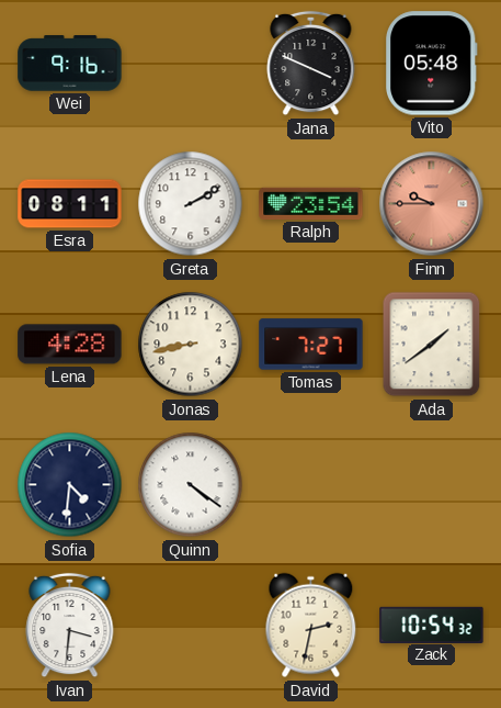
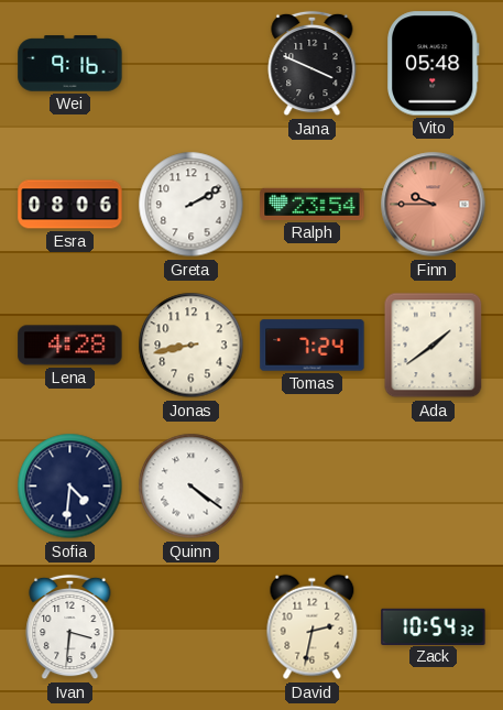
Esra: 08:11 -> 08:06 (70, 205)
Tomas: 7:27 -> 7:24 (313, 346)
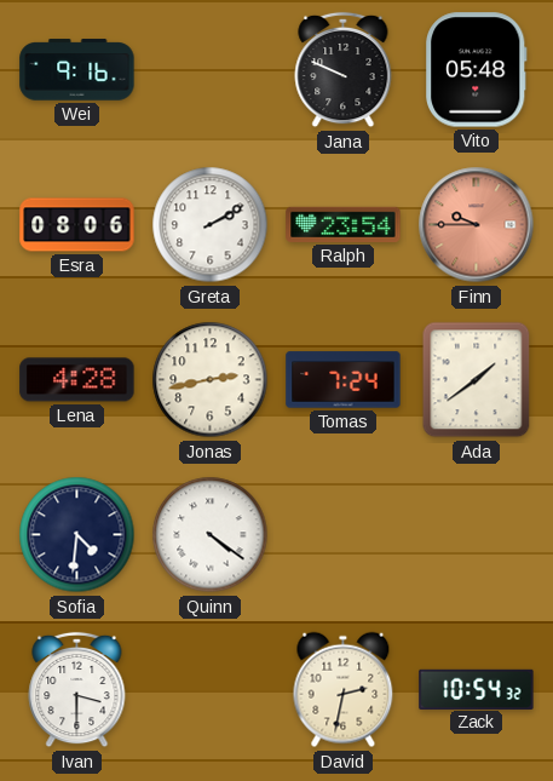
Jana: 3:49 -> 9:49 (344, 70)
Jonas: 8:43 -> 2:43 (211, 380)
Ivan: 3:31 -> 3:30 (77, 690)
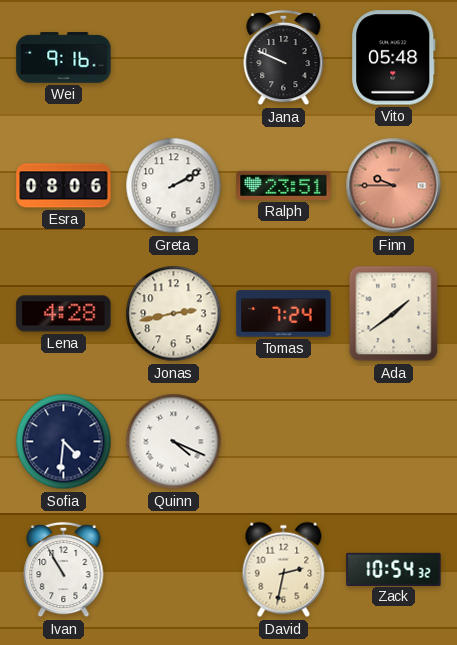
Ralph: 23:54 -> 23:51 (284, 185)
Quinn: 4:21 -> 4:19 (174, 442)
Ivan: 3:30 -> 10:55 (64, 570)
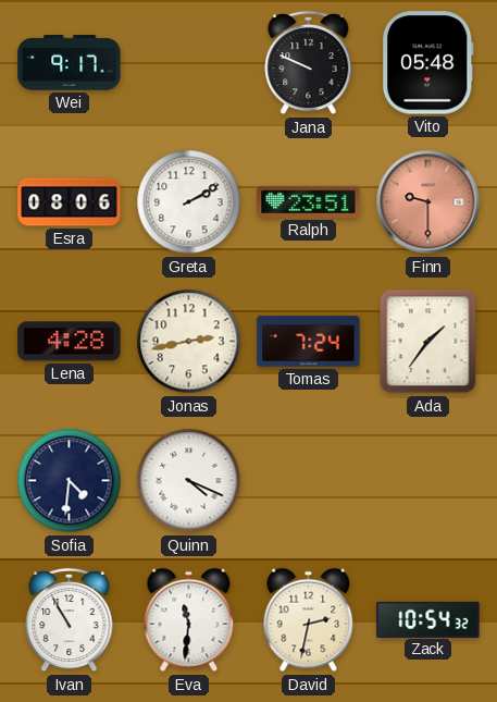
Wei: 9:16 -> 9:17 (70, 63)
Finn: 9:45 -> 9:30 (428, 202)
Ada: 1:39 -> 1:36 (428, 342)
Eva: none -> 11:31 (189, 620)
